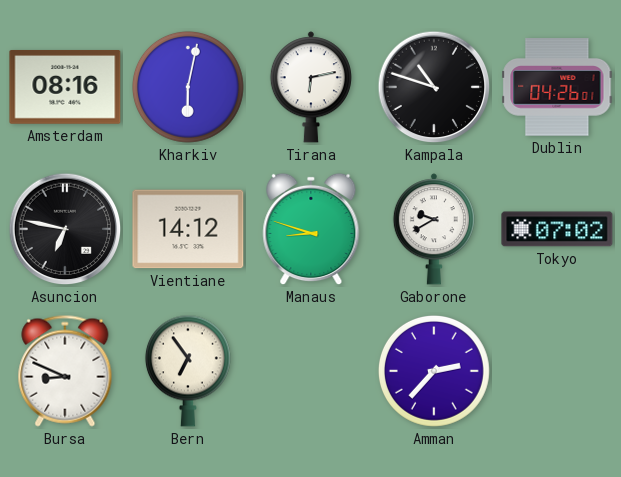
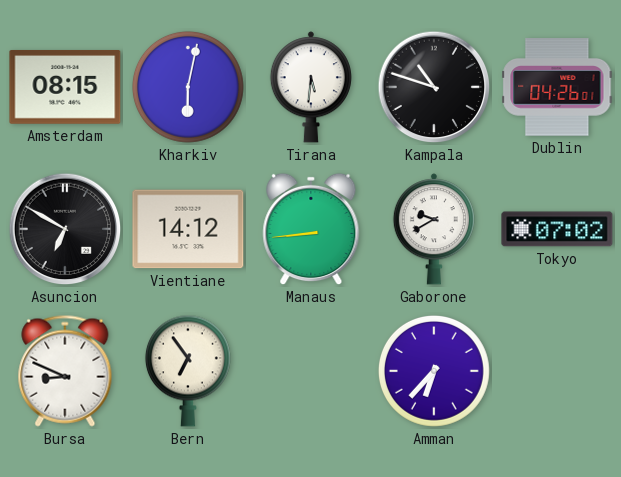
Amsterdam: 08:16 -> 08:15 (65, 87)
Tirana: 6:13 -> 5:31 (311, 87)
Asuncion: 6:47 -> 6:50 (65, 229)
Manaus: 8:48 -> 8:44 (311, 229)
Amman: 2:37 -> 6:37 (434, 371)
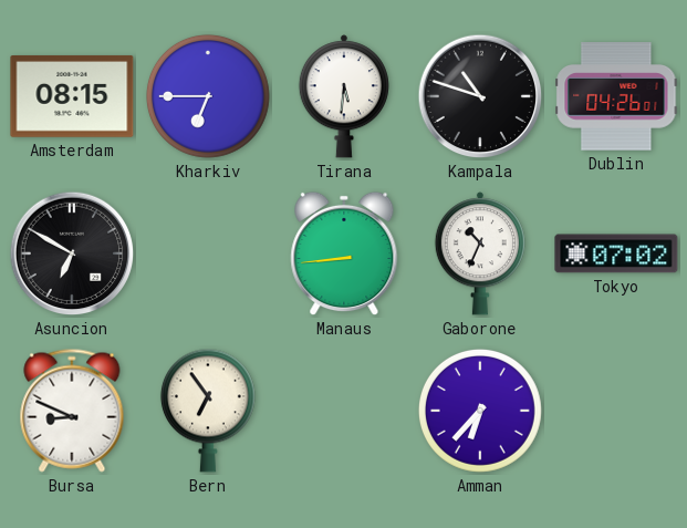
Kharkiv: 6:02 -> 6:45 (208, 96)
Vientiane: 14:12 -> none (188, 229)
Gaborone: 9:40 -> 10:34 (480, 253)
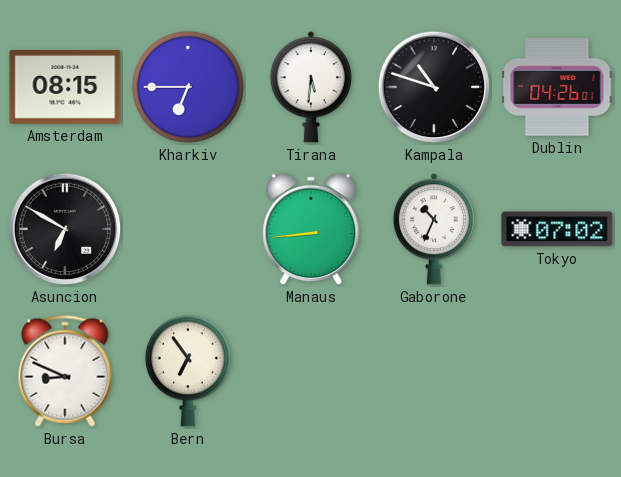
Amman: 6:37 -> none (480, 411)
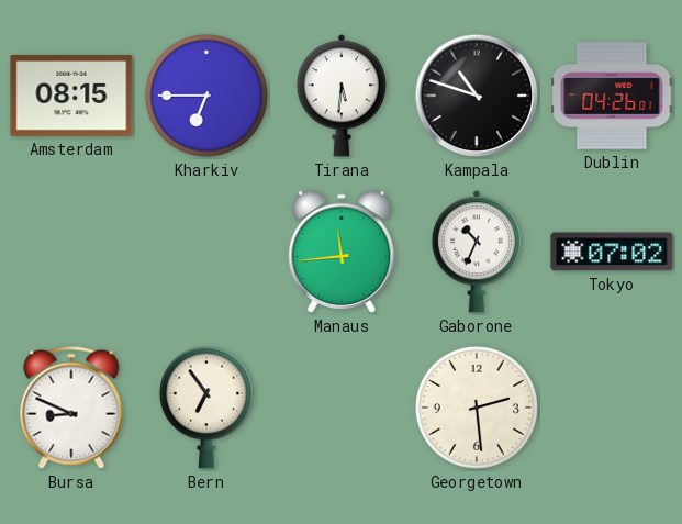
Asuncion: 6:50 -> none (65, 229)
Manaus: 8:44 -> 11:44 (342, 252)
Georgetown: none -> 2:29 (477, 408)
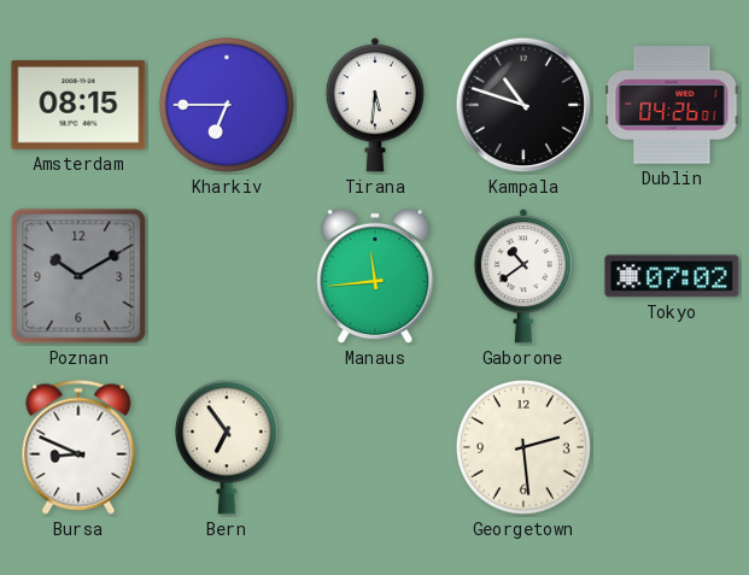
Poznan: none -> 10:10 (78, 276)
Gaborone: 10:34 -> 10:39 (523, 276)
